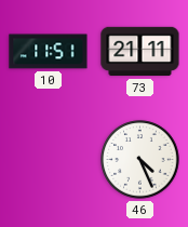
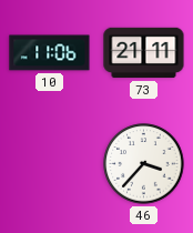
10: 11:51 -> 11:06 (50, 53)
46: 4:26 -> 3:37 (144, 164)
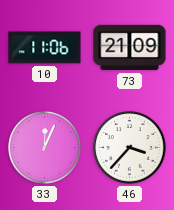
73: 21:11 -> 21:09 (130, 48)
33: none -> 12:04 (45, 148)
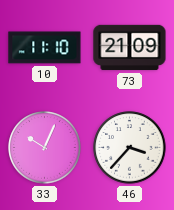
10: 11:06 -> 11:10 (45, 48)
33: 12:04 -> 10:04 (45, 148)
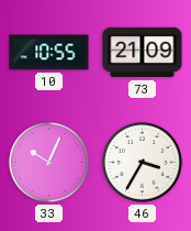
10: 11:10 -> 10:55 (49, 53)
46: 3:37 -> 3:35 (143, 163)
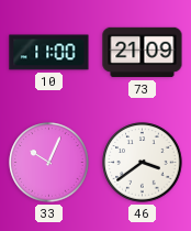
10: 10:55 -> 11:00 (49, 53)
46: 3:35 -> 3:39 (143, 163)
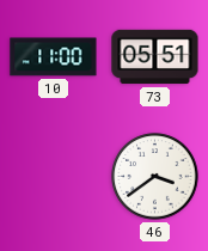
73: 21:09 -> 05:51 (155, 57)
33: 10:04 -> none (49, 163)
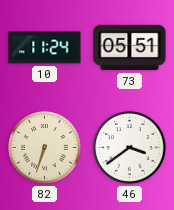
10: 11:00 -> 11:24 (45, 48)
82: none -> 6:33 (45, 148)
